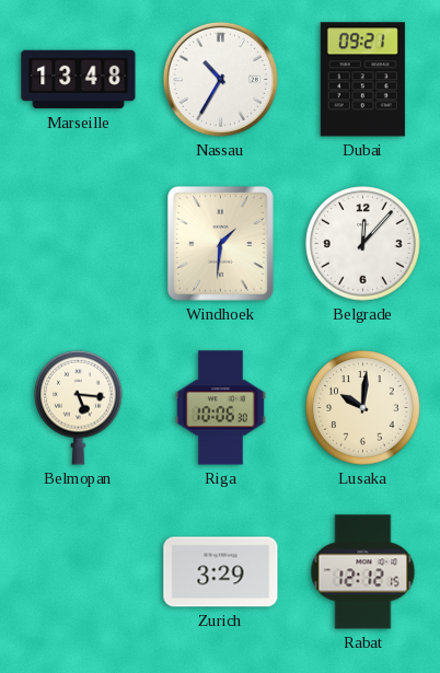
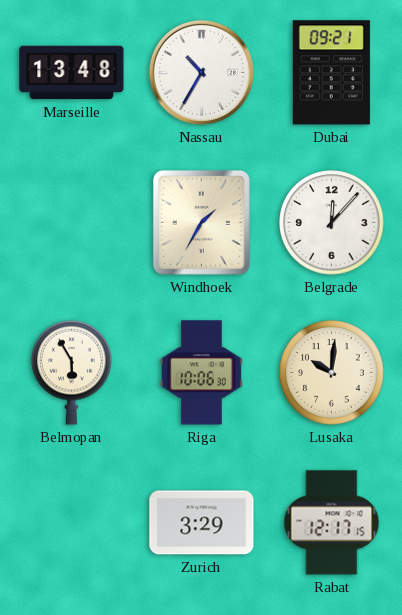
Windhoek: 1:31 -> 1:35 (201, 222)
Belmopan: 5:16 -> 5:55 (72, 372)
Rabat: 12:12 -> 12:17 (332, 523)
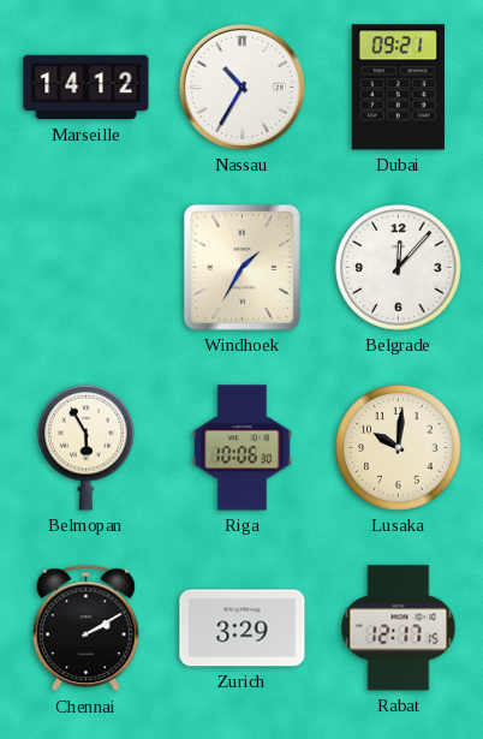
Marseille: 13:48 -> 14:12 (87, 88)
Chennai: none -> 2:10 (85, 628)
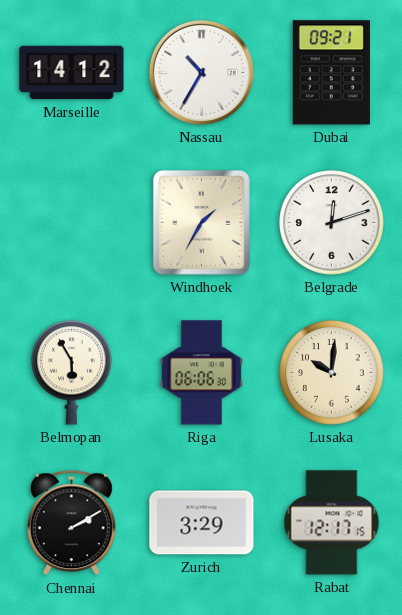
Belgrade: 12:07 -> 12:12 (332, 223)
Riga: 10:06 -> 06:06 (201, 373)
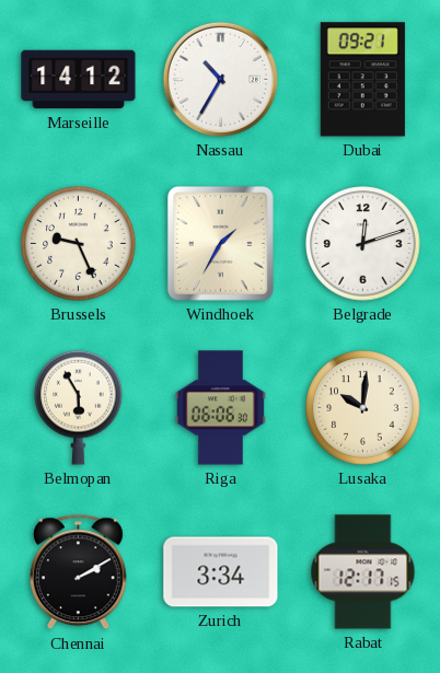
Brussels: none -> 9:26 (79, 244)
Zurich: 3:29 -> 3:34 (221, 572)
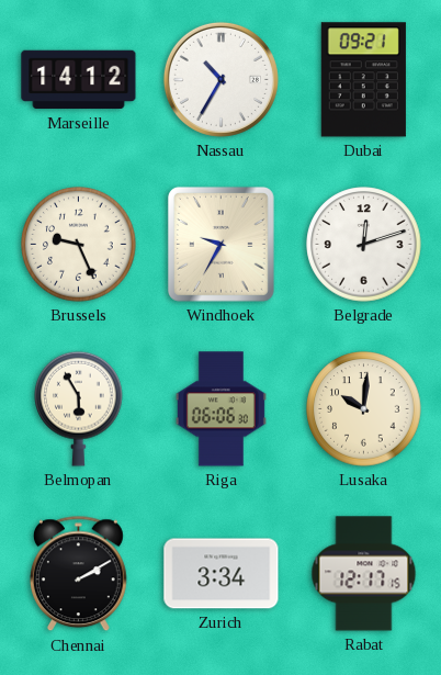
Windhoek: 1:35 -> 9:35 (220, 244)
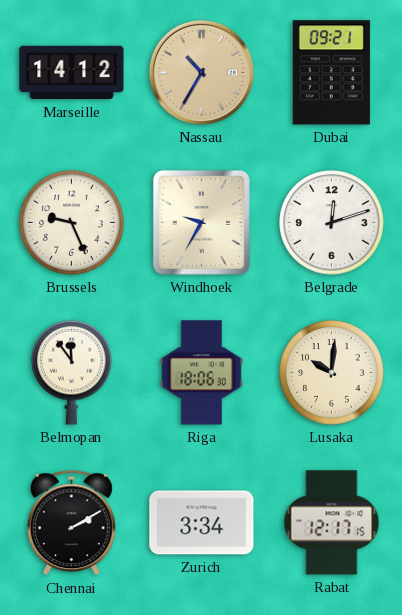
Nassau dial: white -> champagne (201, 72)
Belmopan: 5:55 -> 11:54 (72, 372)
Riga: 06:06 -> 18:06 (201, 373)
